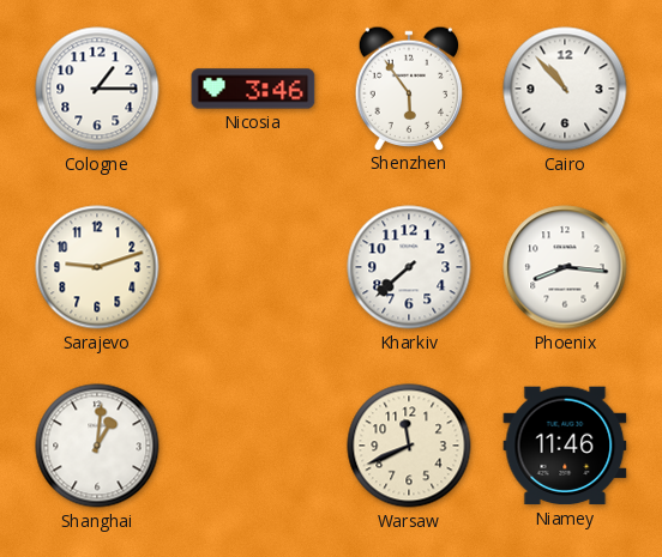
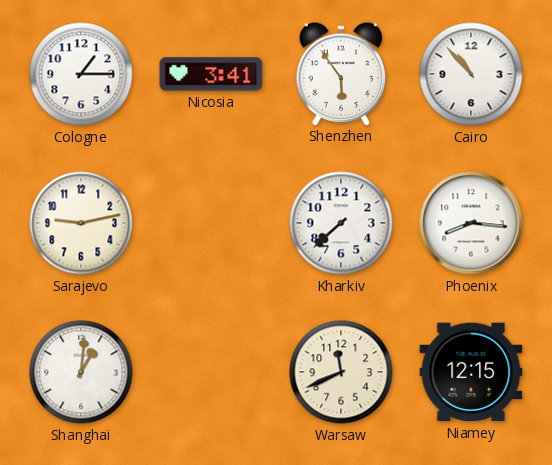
Nicosia: 3:46 -> 3:41 (211, 74)
Sarajevo: 9:12 -> 9:13 (81, 223)
Niamey: 11:46 -> 12:15 (471, 372)
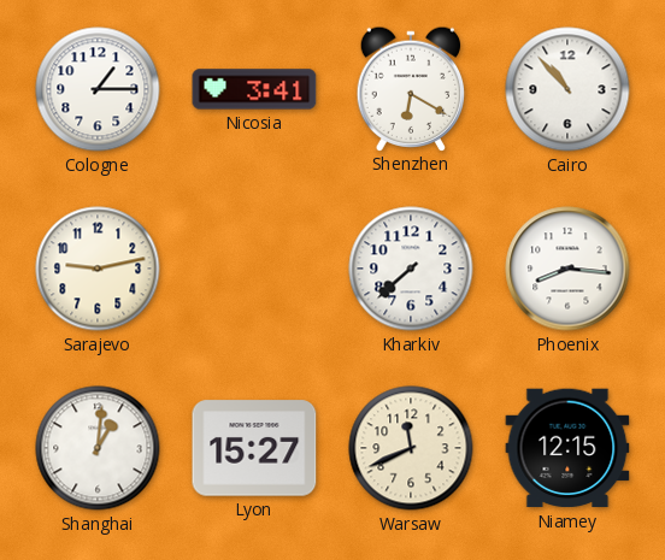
Shenzhen: 5:54 -> 6:20 (411, 88)
Lyon: none -> 15:27 (254, 448)
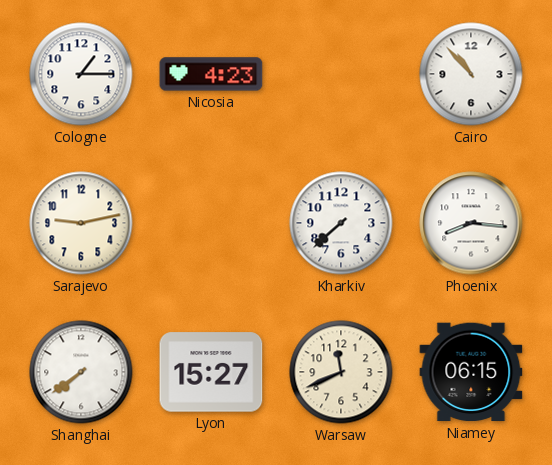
Nicosia: 3:41 -> 4:23 (211, 74)
Shenzhen: 6:20 -> none (411, 88)
Shanghai: 1:01 -> 7:39 (81, 372)
Niamey: 12:15 -> 06:15 (471, 372)
